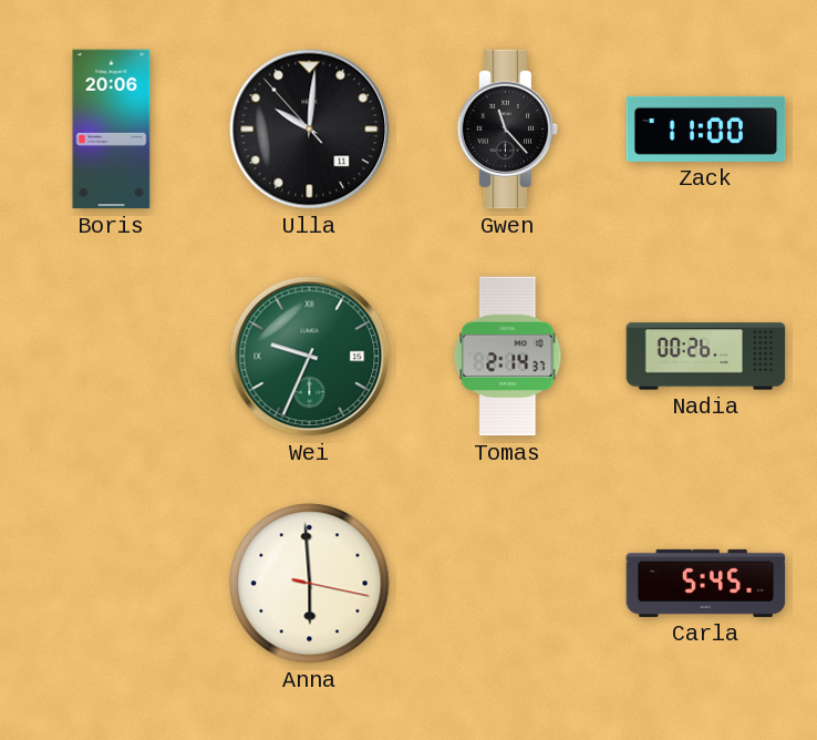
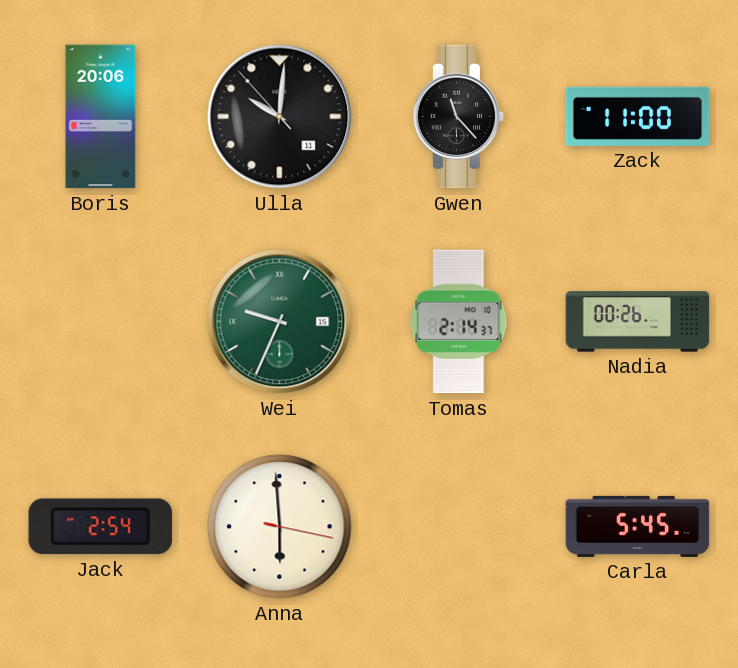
Jack: none -> 2:54 (100, 527)
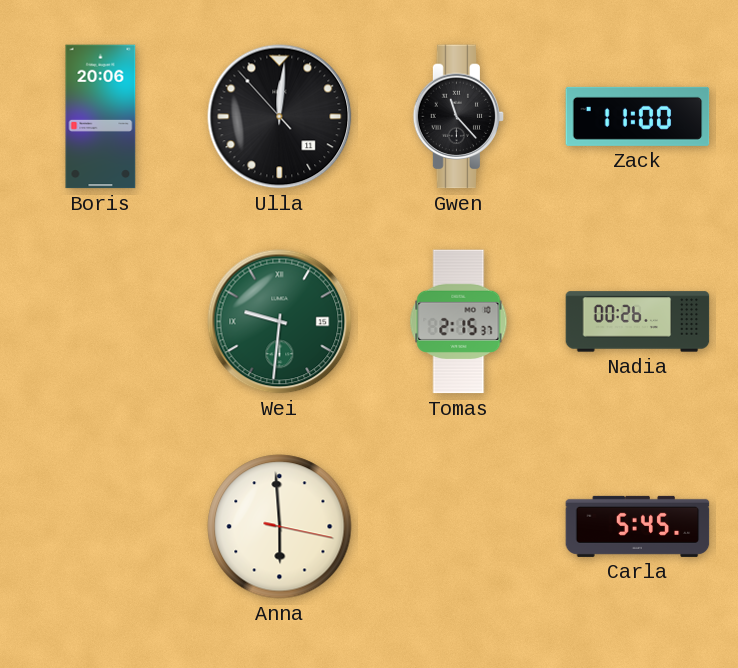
Ulla: 10:00 -> 12:00 (280, 117)
Wei: 9:34 -> 9:31 (280, 322)
Tomas: 2:14 -> 2:15 (459, 322)
Jack: 2:54 -> none (100, 527)
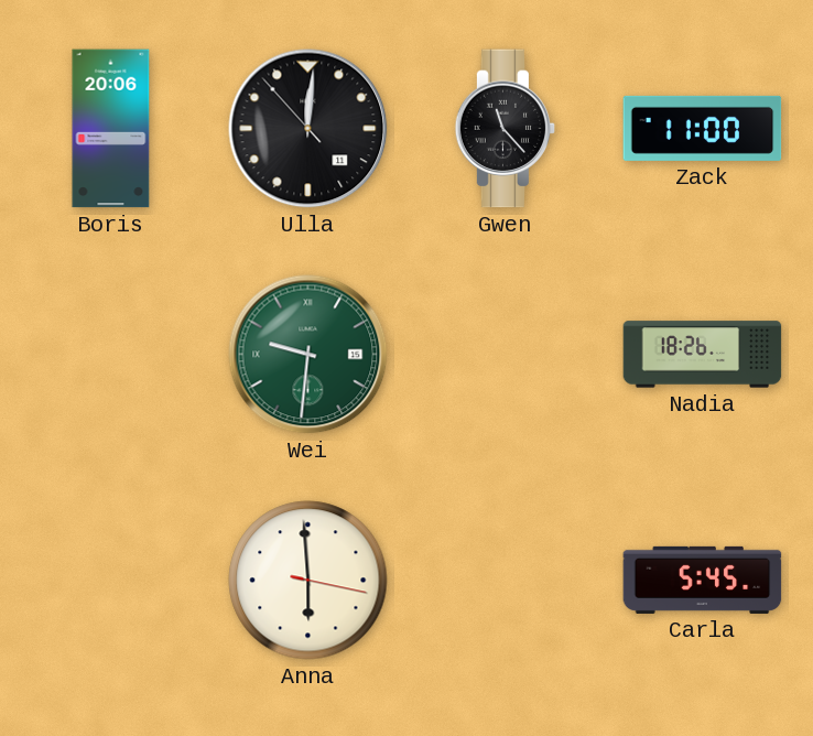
Tomas: 2:15 -> none (459, 322)
Nadia: 00:26 -> 18:26 (703, 355)
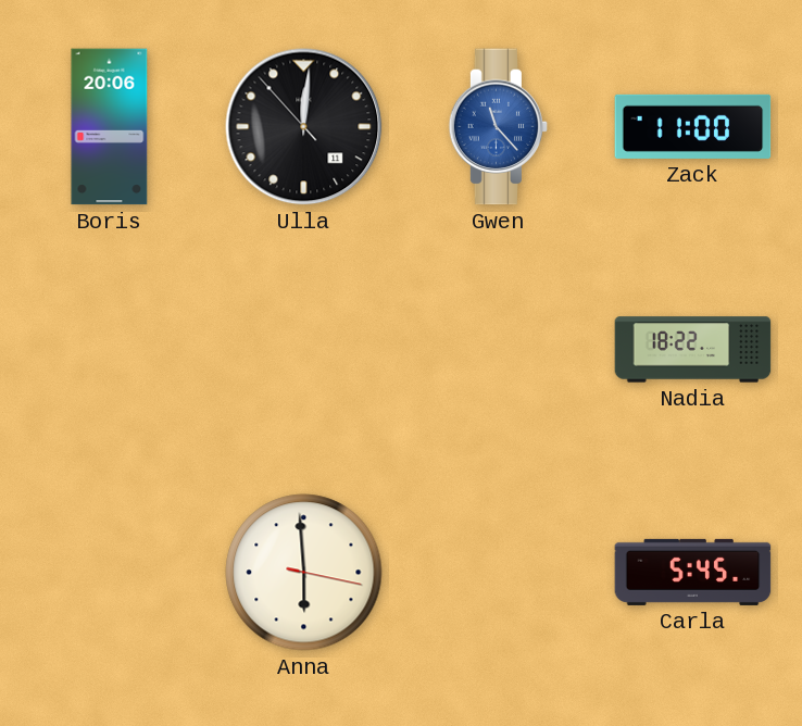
Gwen dial: black -> blue (499, 127)
Wei: 9:31 -> none (308, 355)
Nadia: 18:26 -> 18:22 (693, 350)
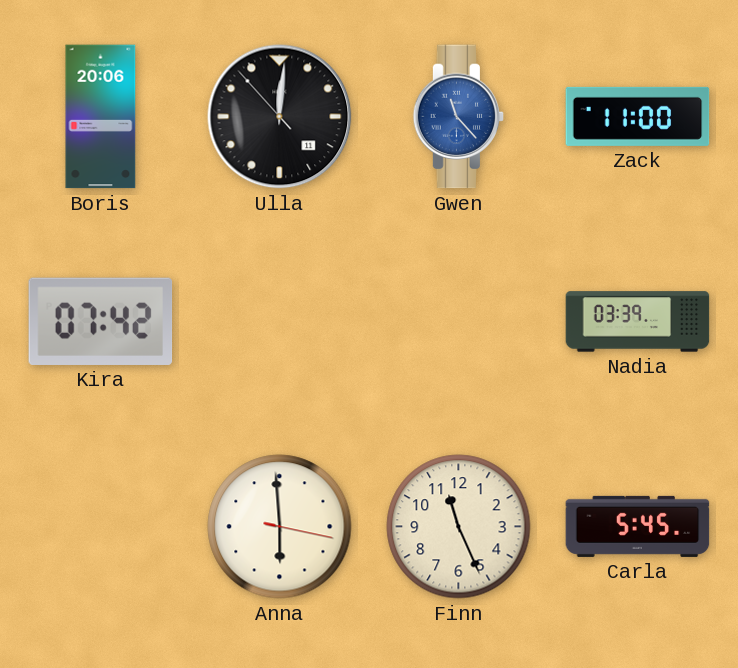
Kira: none -> 07:42 (101, 321)
Nadia: 18:22 -> 03:39 (638, 322)
Finn: none -> 11:26 (459, 527)
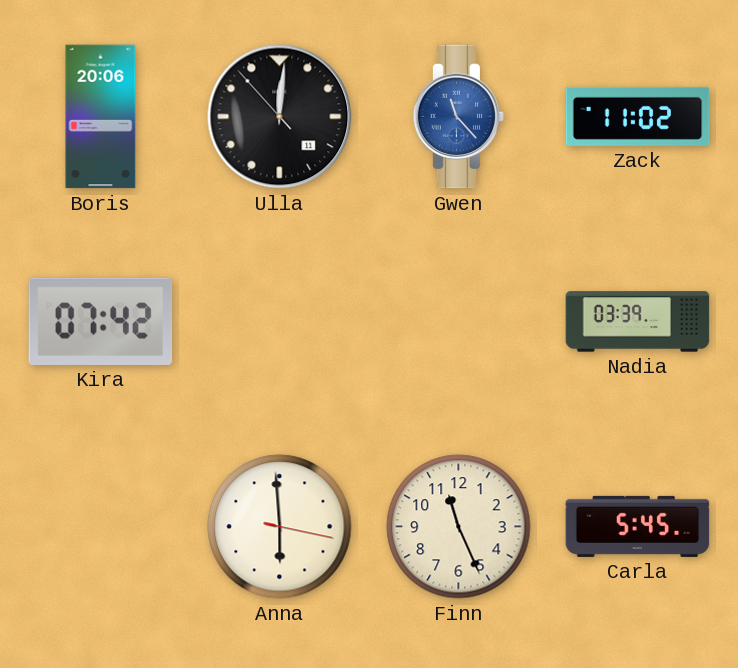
Zack: 11:00 -> 11:02 (638, 116)
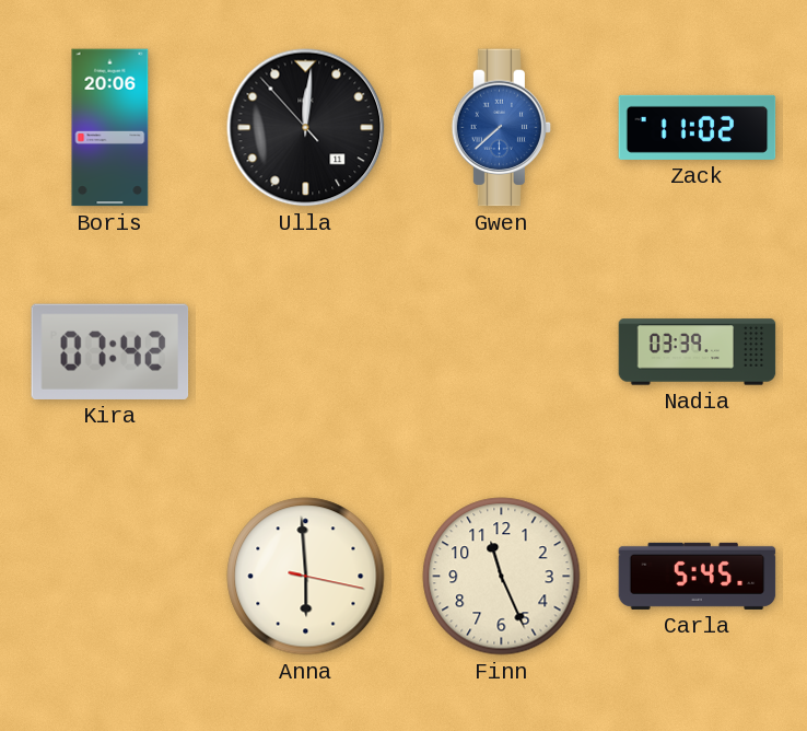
Gwen: 11:23 -> 7:38 (502, 128)
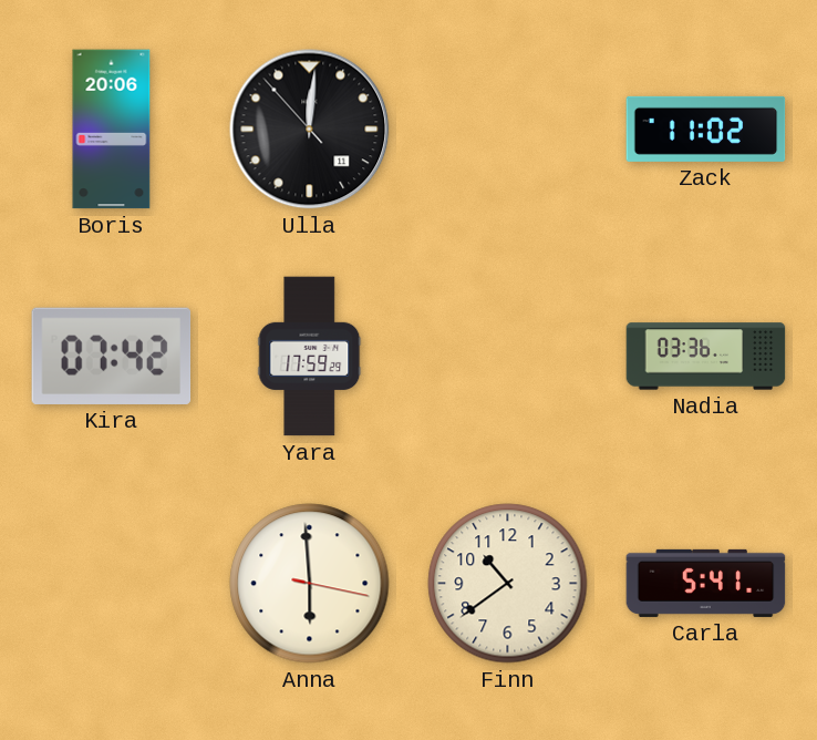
Gwen: 7:38 -> none (502, 128)
Yara: none -> 17:59 (310, 357)
Nadia: 03:39 -> 03:36 (706, 357)
Finn: 11:26 -> 10:39 (508, 584)
Carla: 5:45 -> 5:41 (706, 583)
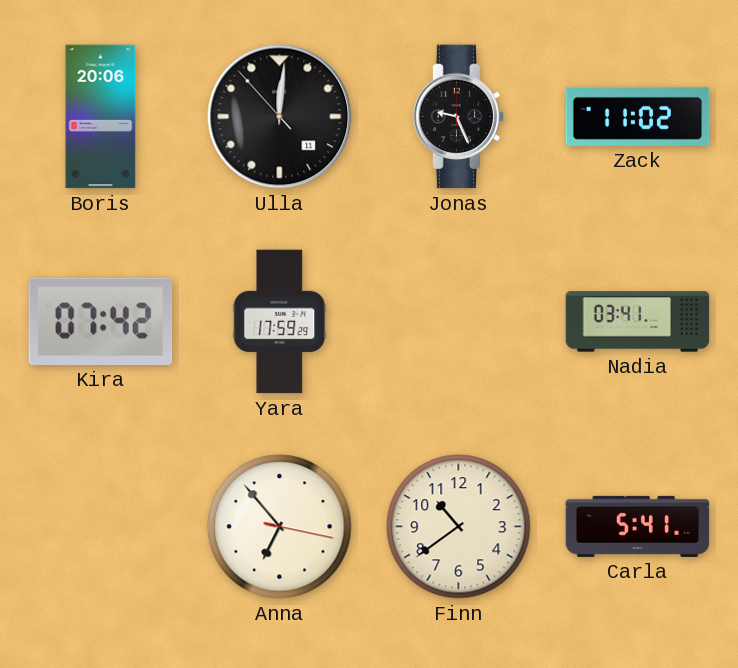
Jonas: none -> 9:26 (459, 117)
Nadia: 03:36 -> 03:41 (638, 322)
Anna: 5:59 -> 6:53 (280, 527)
